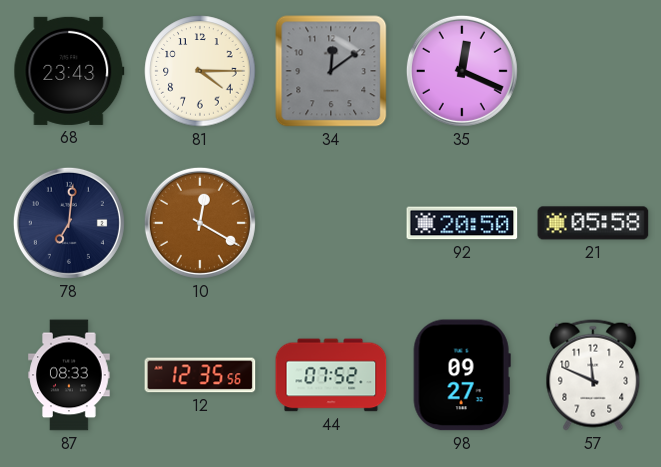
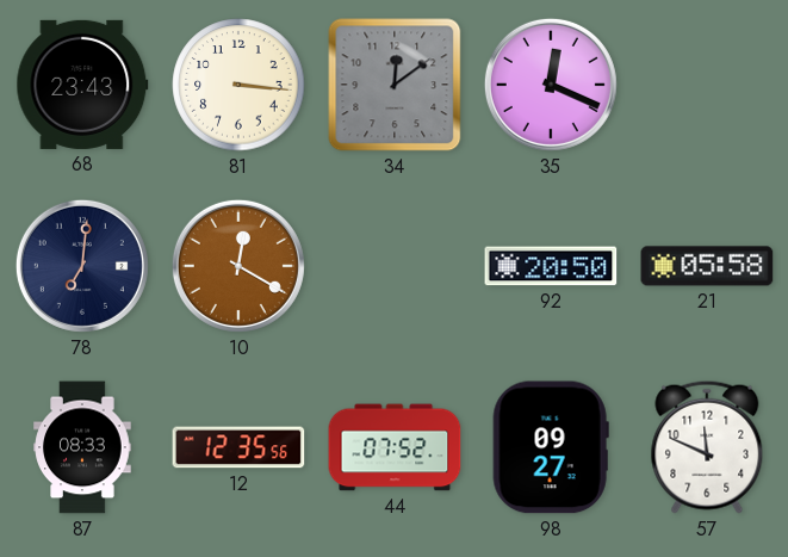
81: 4:15 -> 3:16 (238, 85)
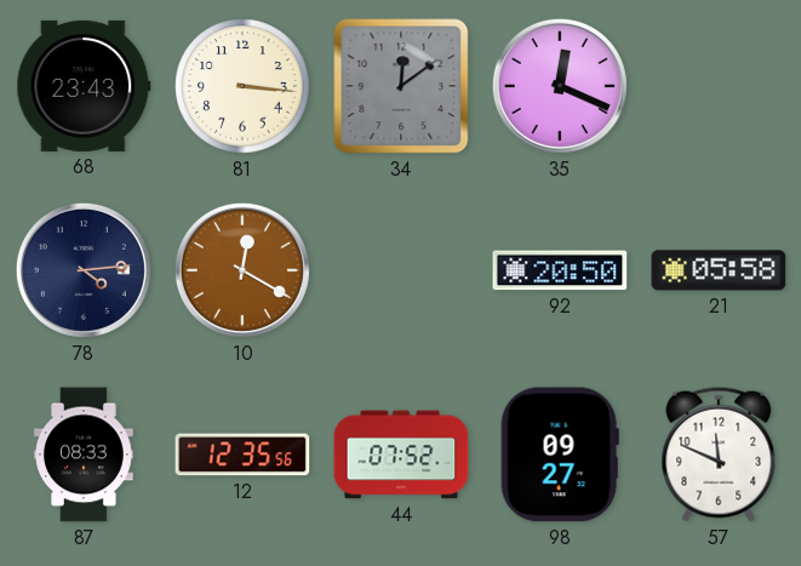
78: 7:01 -> 4:14 (84, 270)
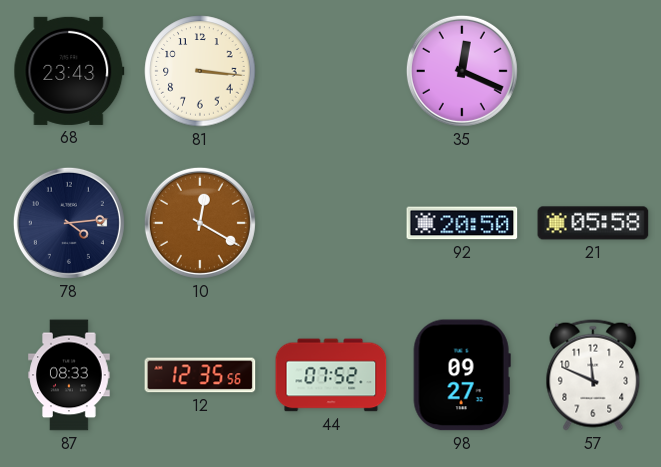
34: 12:09 -> none (401, 86)
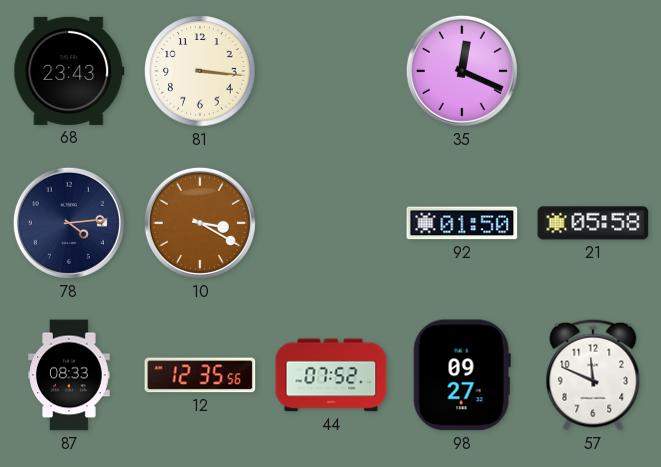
10: 12:20 -> 3:20 (200, 223)
92: 20:50 -> 01:50 (462, 223)
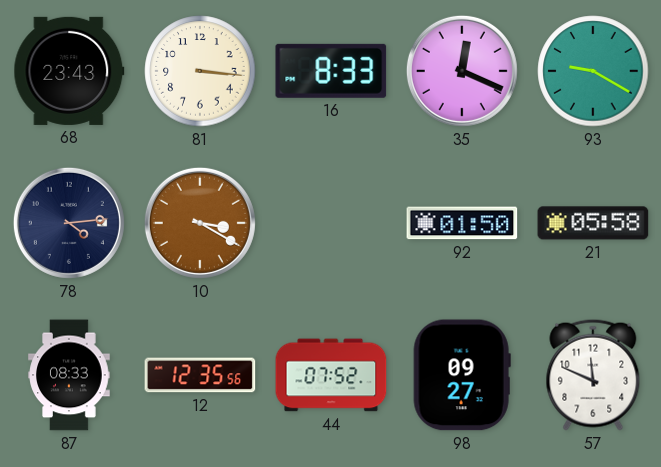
16: none -> 8:33 (331, 71)
93: none -> 9:20 (593, 71)
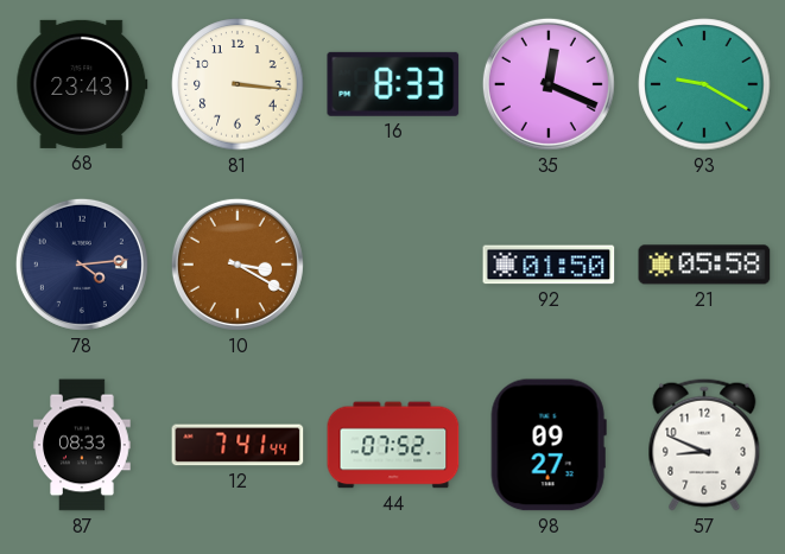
12: 12:35 -> 7:41 (238, 445)
57: 11:49 -> 8:49 (704, 445)
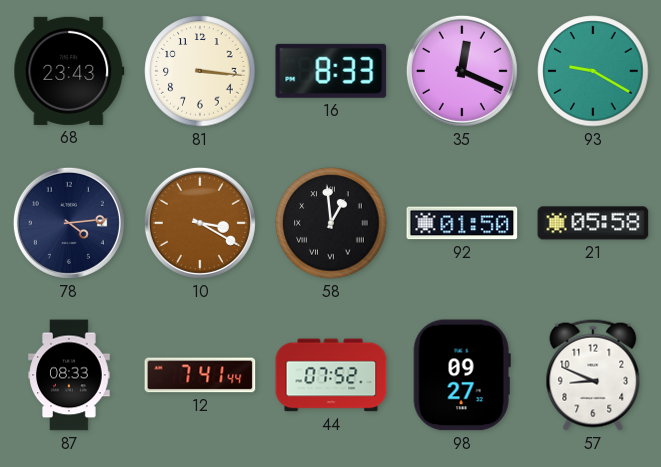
58: none -> 12:59 (331, 223)
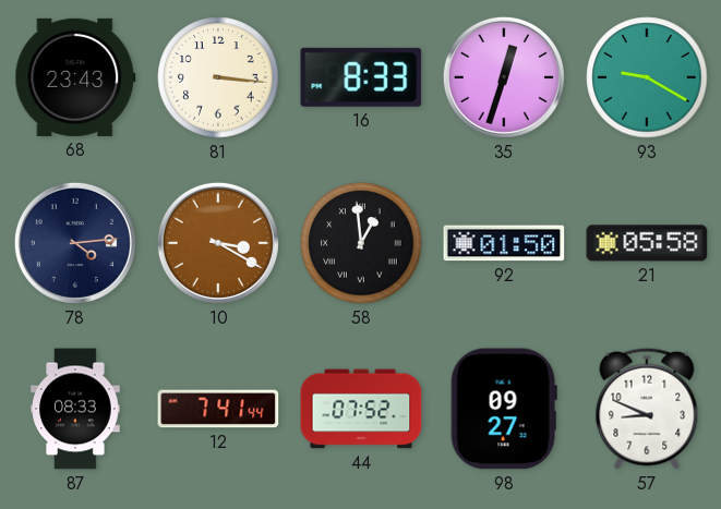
35: 12:19 -> 12:33 (504, 77)
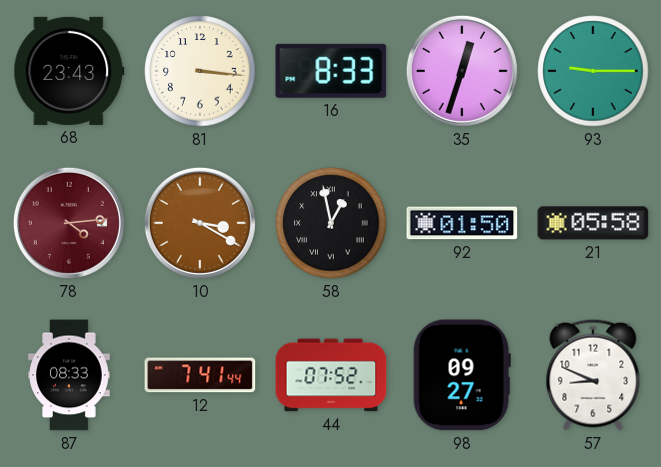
93: 9:20 -> 9:15 (593, 71)
78 dial: navy -> burgundy (69, 223)
58: 12:59 -> 12:58 (331, 223)
